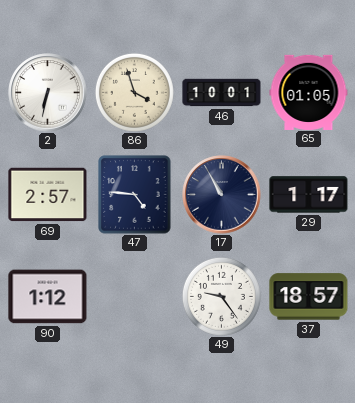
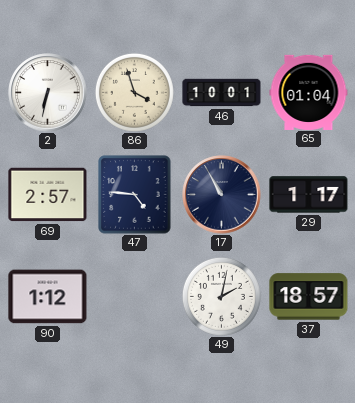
65: 01:05 -> 01:04 (309, 92)
49: 9:24 -> 2:02 (221, 296)
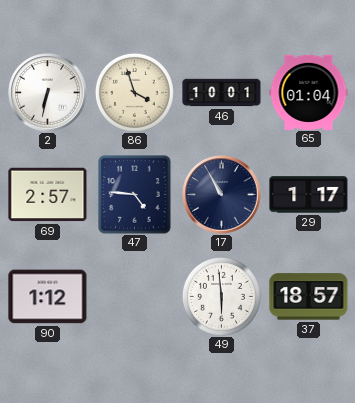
49: 2:02 -> 5:59 (221, 296)
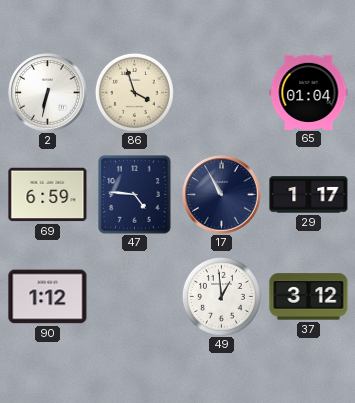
46: 10:01 -> none (222, 93)
69: 2:57 -> 6:59 (48, 195)
49: 5:59 -> 12:59 (221, 296)
37: 18:57 -> 3:12 (309, 297)
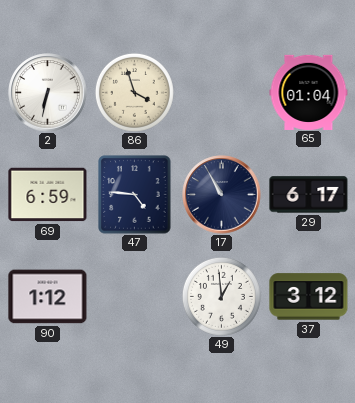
29: 1:17 -> 6:17 (309, 195)
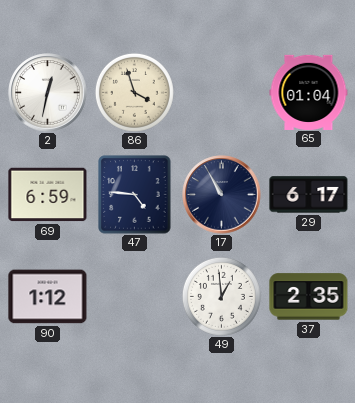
2: 6:32 -> 12:32 (48, 93)
37: 3:12 -> 2:35 (309, 297)
